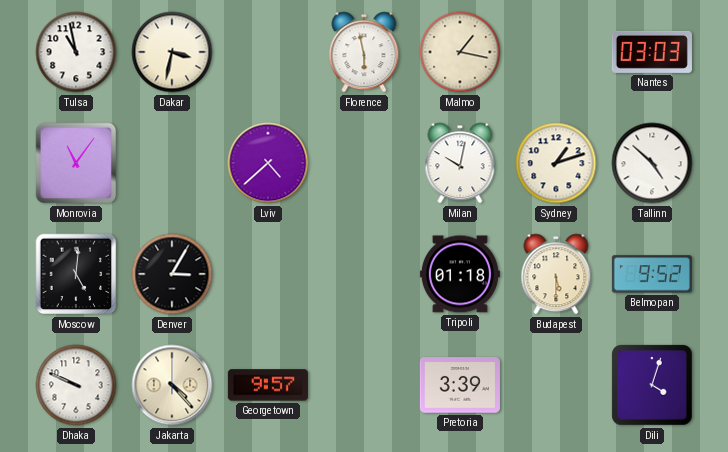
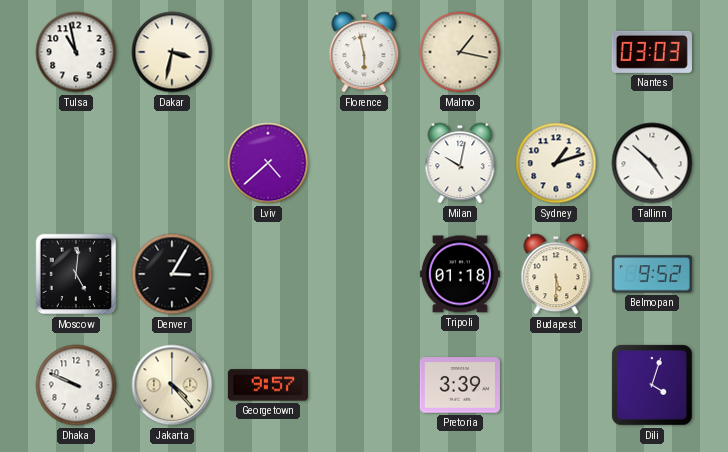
Monrovia: 11:06 -> none (76, 163)
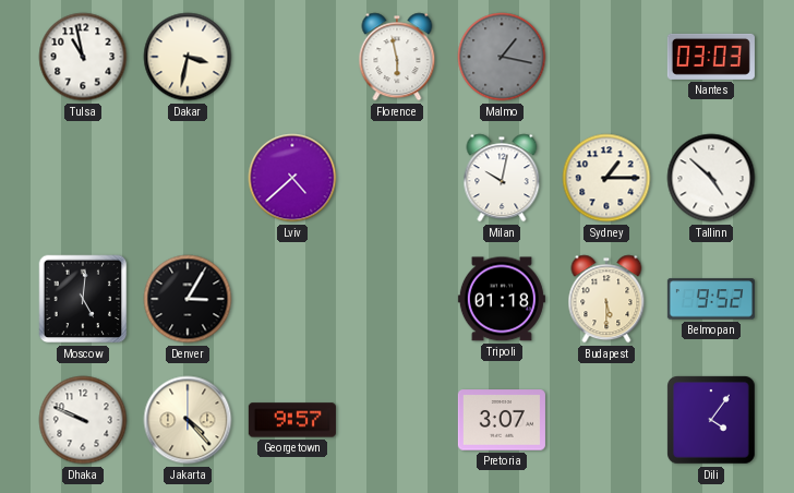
Malmo dial: cream -> grey (502, 57)
Sydney: 1:12 -> 1:15 (606, 178)
Pretoria: 3:39 -> 3:07 (502, 420)
Dili: 4:03 -> 4:06 (711, 420)
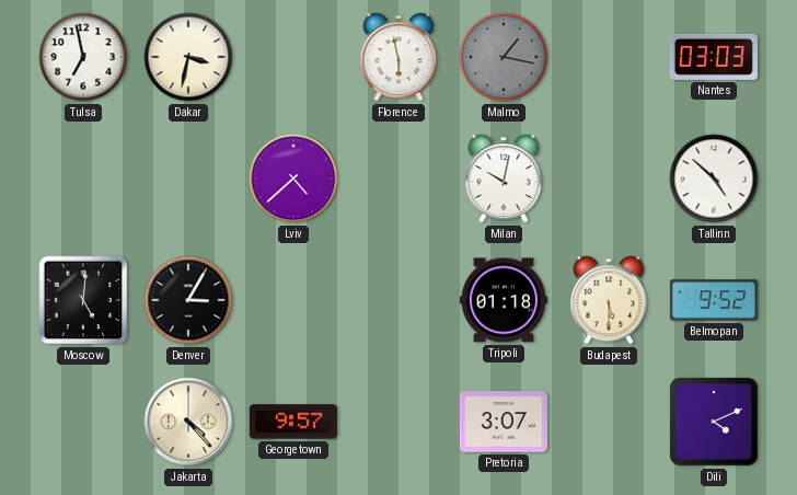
Tulsa: 10:58 -> 6:58 (83, 57)
Sydney: 1:15 -> none (606, 178)
Dhaka: 9:49 -> none (83, 420)
Dili: 4:06 -> 4:11 (714, 422)
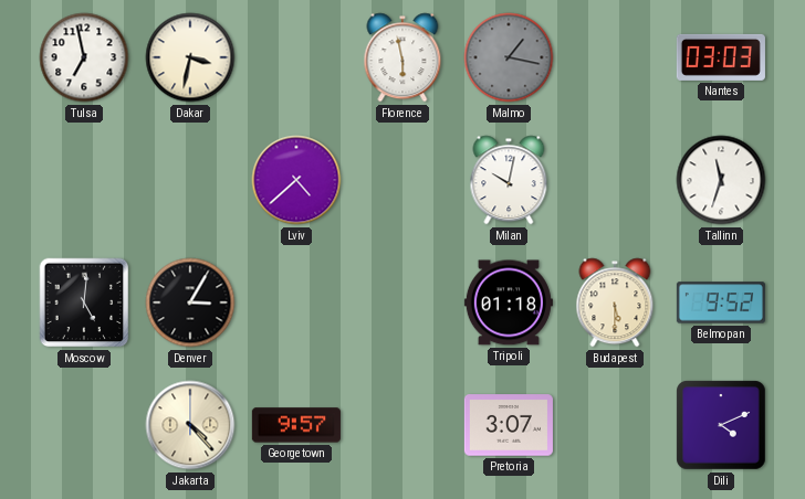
Tallinn: 4:52 -> 11:33 (721, 180)
